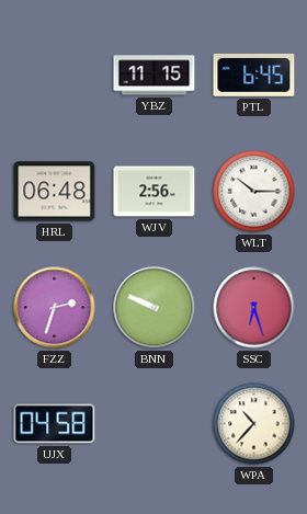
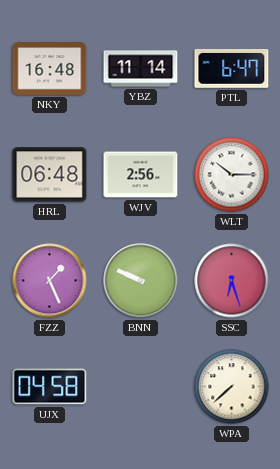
NKY: none -> 16:48 (50, 69)
YBZ: 11:15 -> 11:14 (141, 69)
PTL: 6:45 -> 6:47 (232, 68)
FZZ: 2:33 -> 1:26 (50, 281)
WPA: 10:37 -> 7:38 (232, 387)
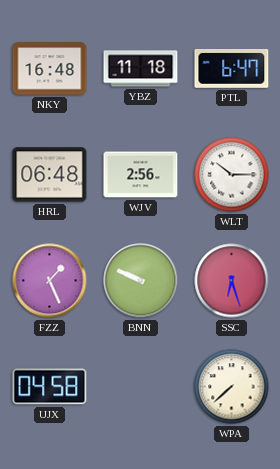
YBZ: 11:14 -> 11:18 (141, 69)
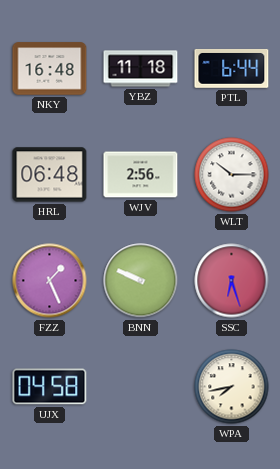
PTL: 6:47 -> 6:44 (232, 68)
WPA: 7:38 -> 7:43 (232, 387)
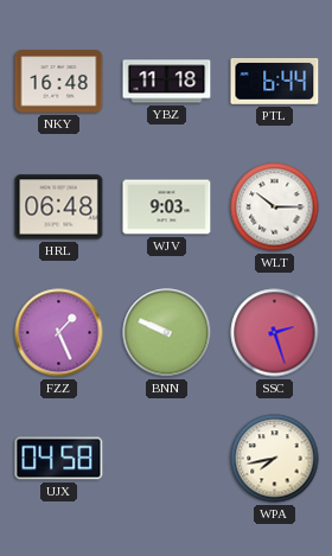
WJV: 2:56 -> 9:03 (167, 207)
SSC: 6:27 -> 2:27 (275, 333)
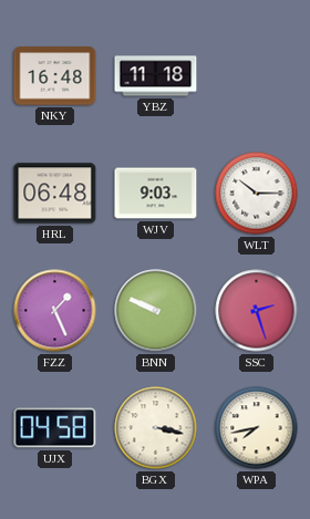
PTL: 6:44 -> none (275, 81)
BGX: none -> 3:17 (156, 428)
